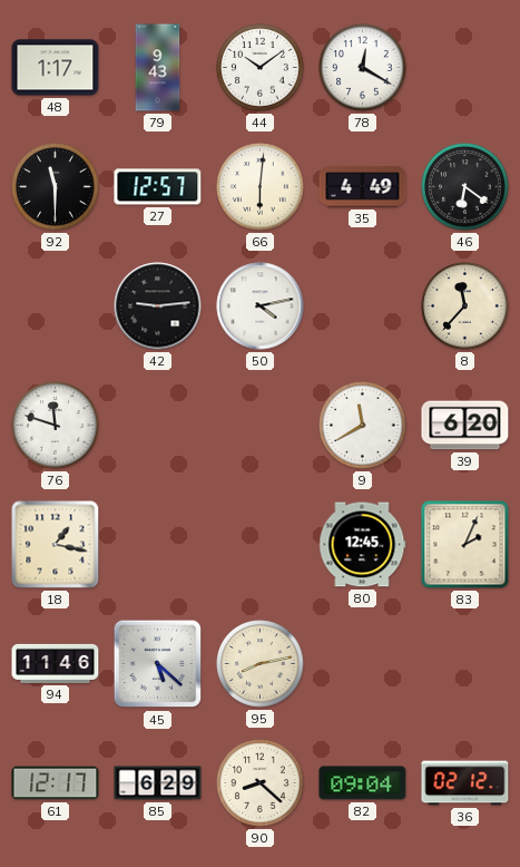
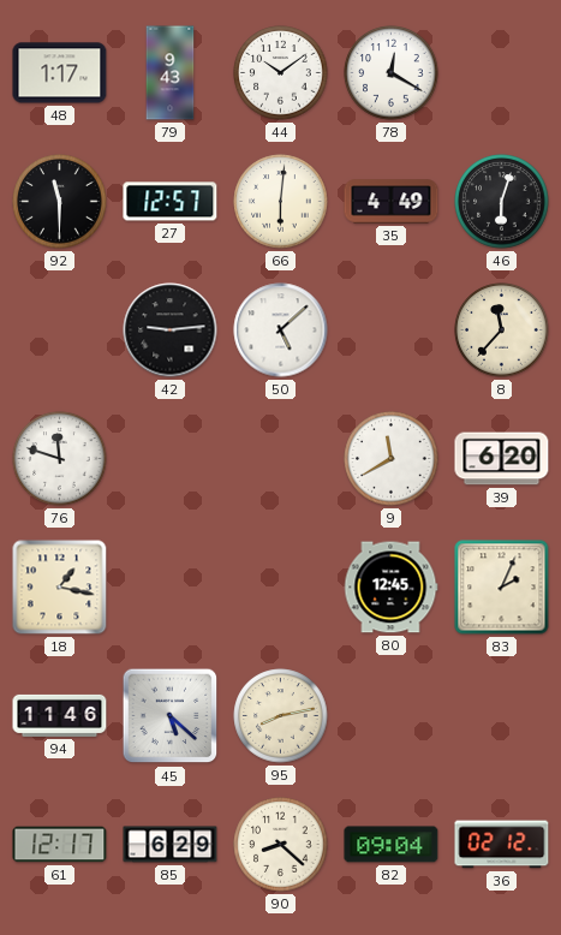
46: 6:21 -> 6:03 (502, 202)
50: 4:13 -> 5:08 (281, 330)
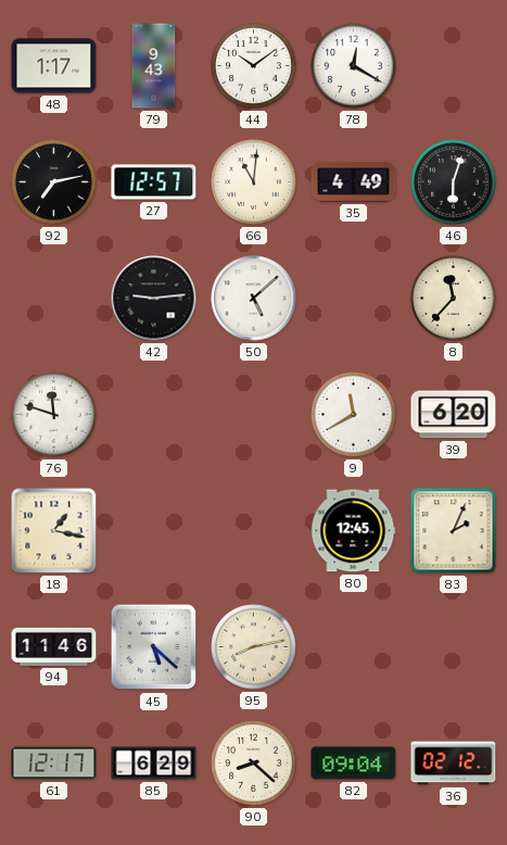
92: 11:30 -> 7:13 (54, 182)
66: 6:01 -> 11:01 (254, 182)
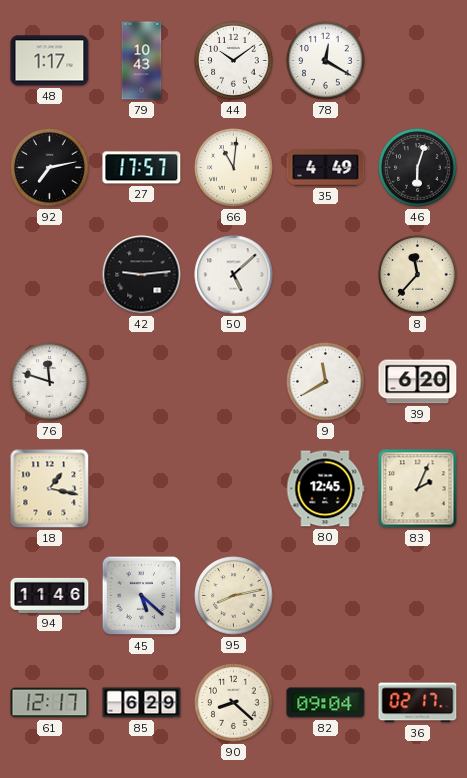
79: 9:43 -> 10:43 (142, 61)
27: 12:57 -> 17:57 (142, 168)
36: 02:12 -> 02:17 (418, 703)
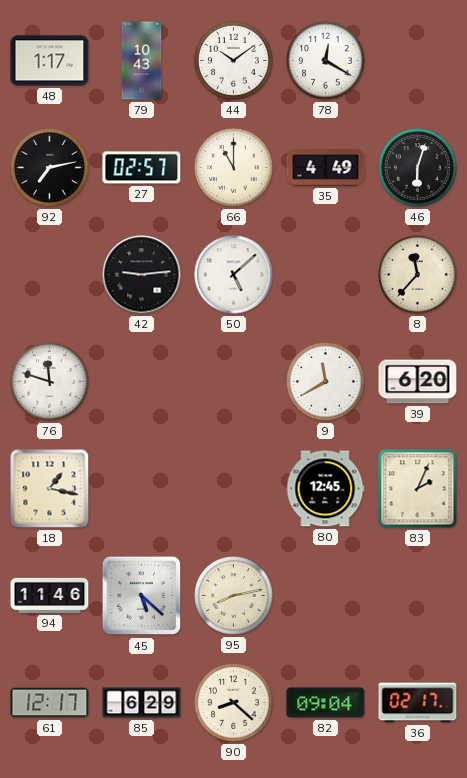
27: 17:57 -> 02:57 (142, 168)
66: 11:01 -> 11:00 (234, 168)
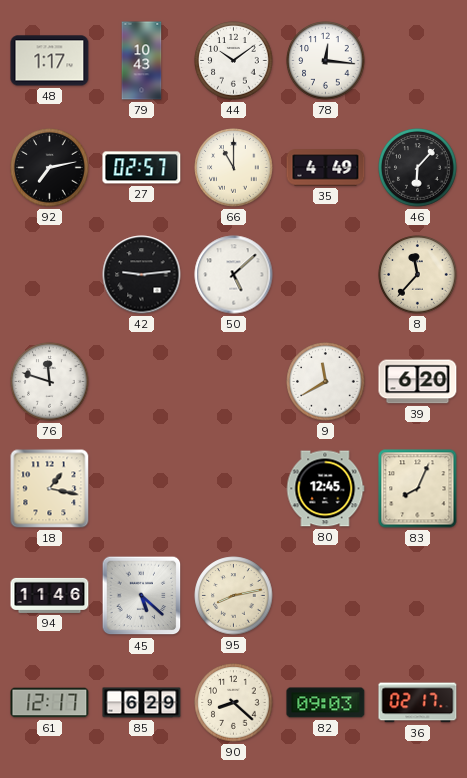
78: 12:20 -> 12:16 (326, 61)
46: 6:03 -> 6:07 (418, 168)
83: 2:04 -> 8:04 (418, 489)
82: 09:04 -> 09:03 (326, 703)
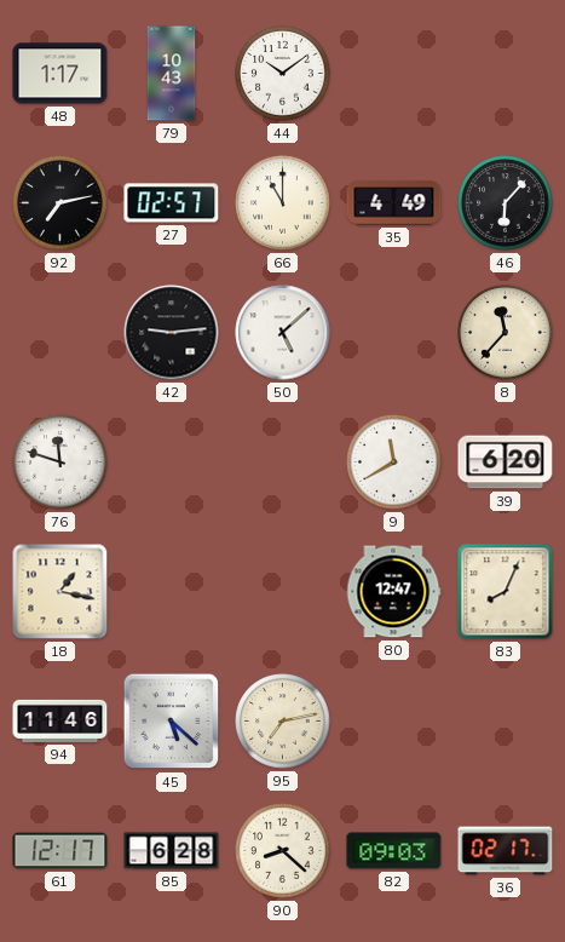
78: 12:16 -> none (326, 61)
80: 12:45 -> 12:47 (393, 592)
95: 8:13 -> 7:13 (283, 722)
85: 6:29 -> 6:28 (172, 851)
